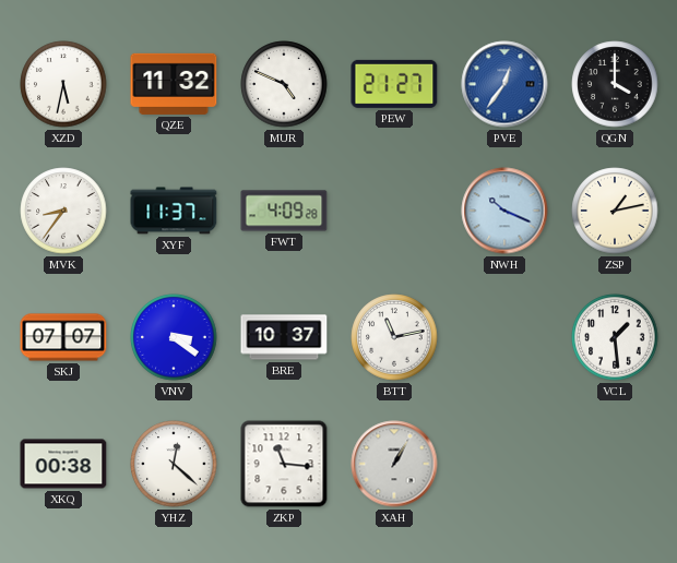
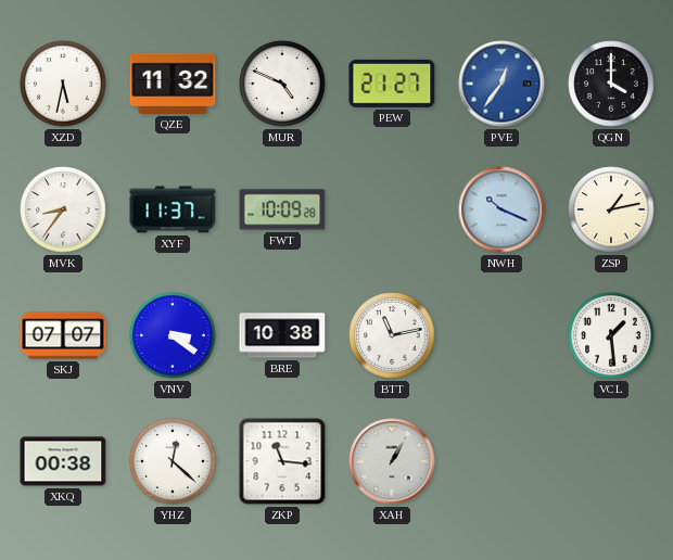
FWT: 4:09 -> 10:09 (282, 209)
BRE: 10:37 -> 10:38 (282, 335)
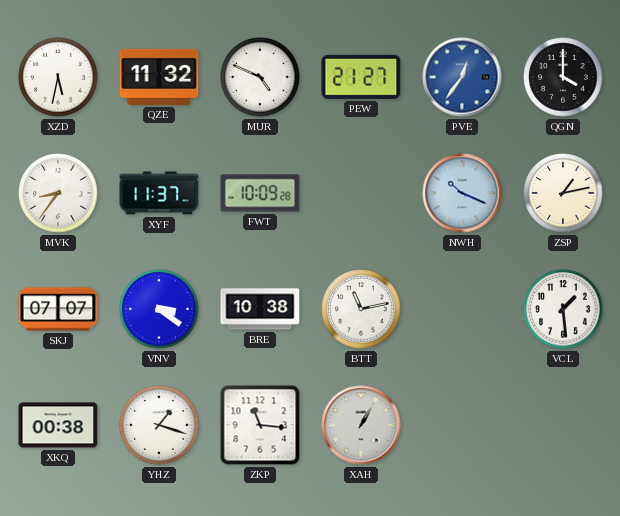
YHZ: 12:22 -> 1:18 (159, 425)
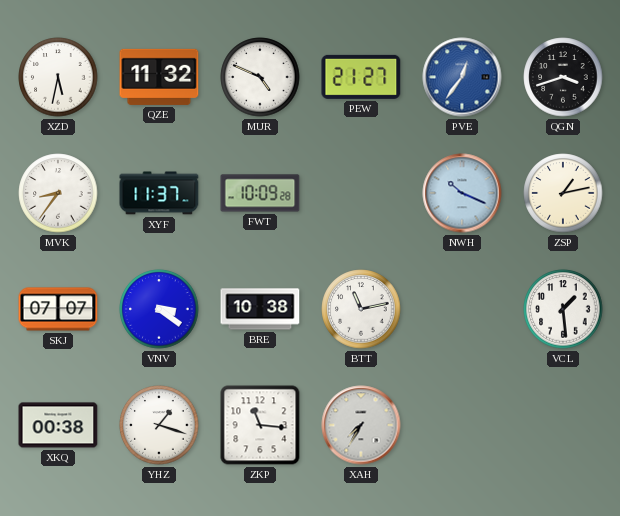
QGN: 4:00 -> 3:42 (563, 77)
XAH: 1:05 -> 7:35 (361, 425)
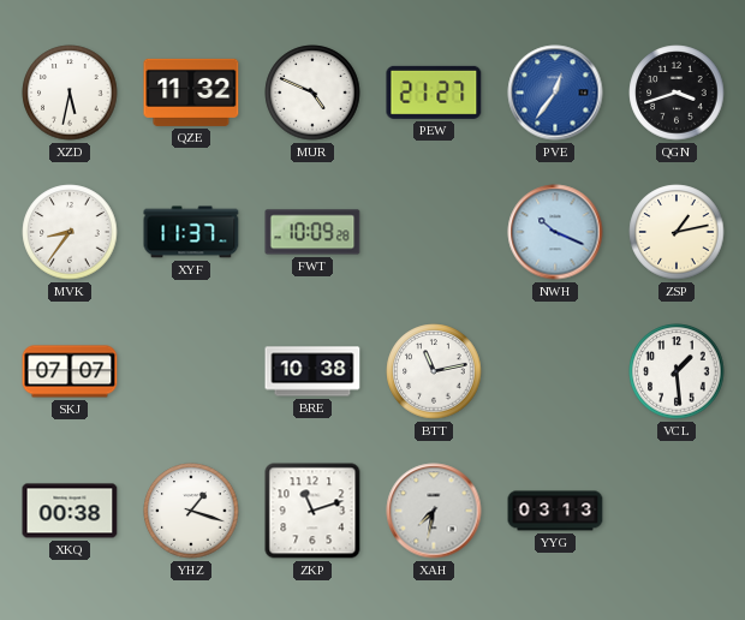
VNV: 3:21 -> none (159, 309)
ZKP: 11:16 -> 11:12 (312, 511)
XAH: 7:35 -> 7:32 (434, 511)
YYG: none -> 03:13 (555, 511)
